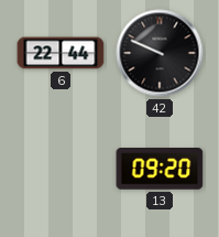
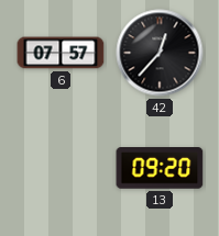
6: 22:44 -> 07:57 (61, 53)
42: 9:49 -> 12:37 (160, 53)
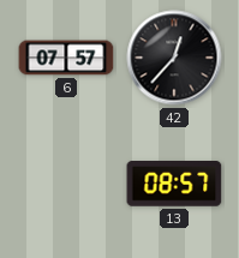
13: 09:20 -> 08:57 (174, 184)
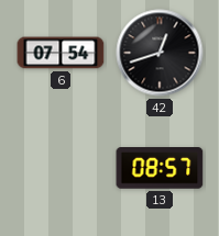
6: 07:57 -> 07:54 (61, 53)
42: 12:37 -> 12:42 (160, 53)
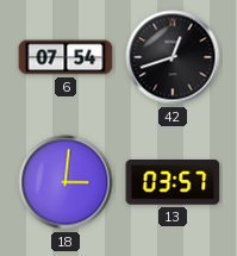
18: none -> 3:01 (66, 182)
13: 08:57 -> 03:57 (173, 182)
